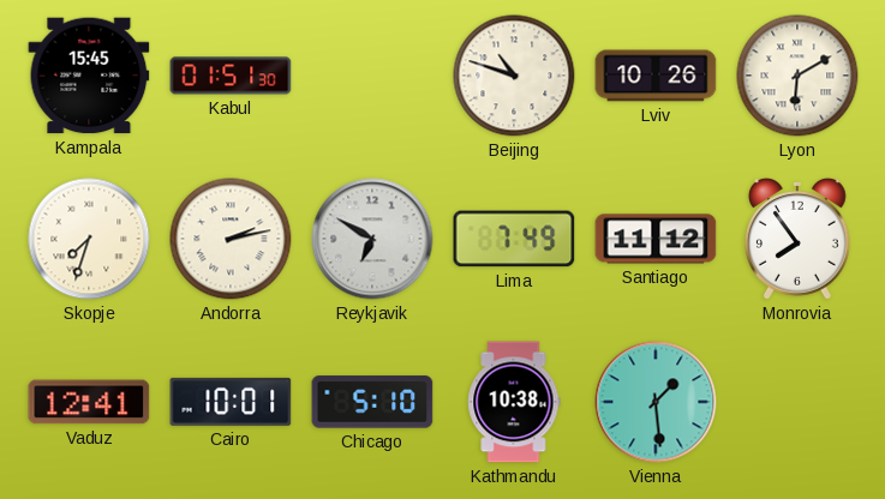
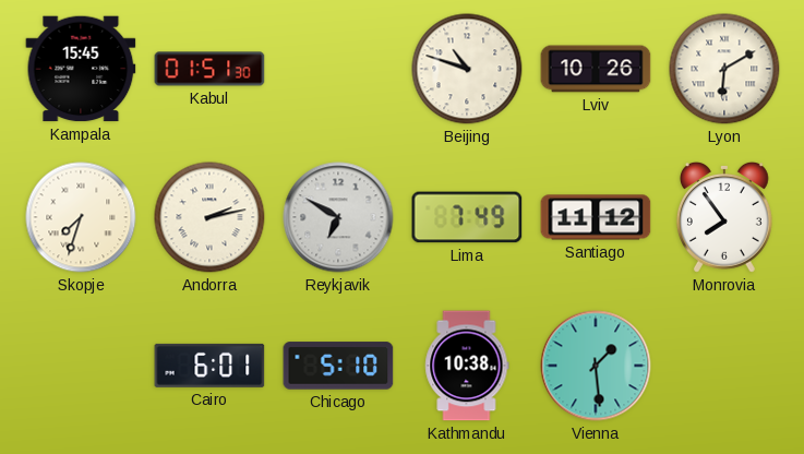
Vaduz: 12:41 -> none (89, 402)
Cairo: 10:01 -> 6:01 (209, 366)
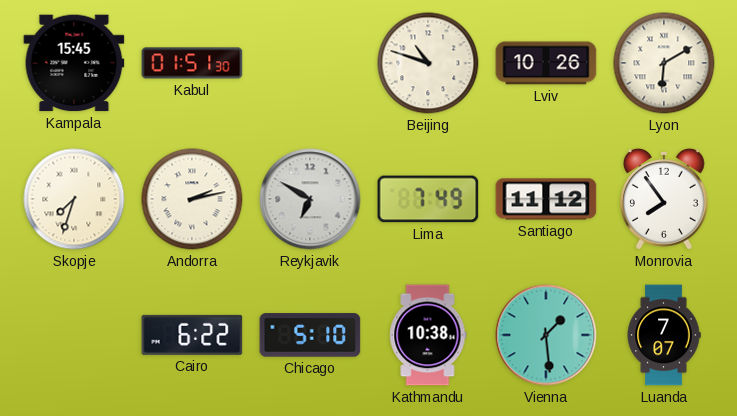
Cairo: 6:01 -> 6:22 (192, 335)
Luanda: none -> 7:07 (664, 335)
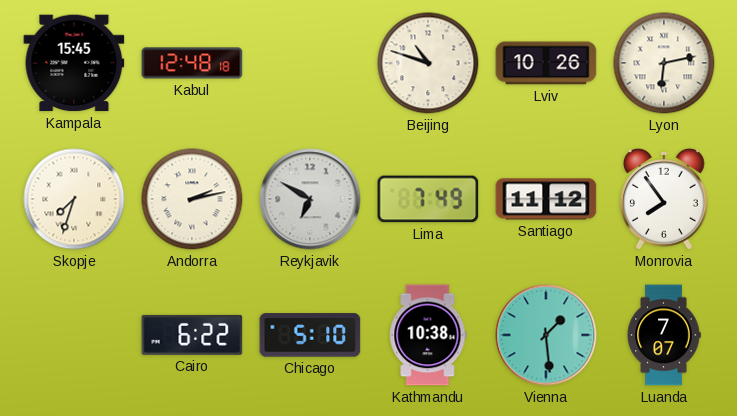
Kabul: 01:51 -> 12:48 (192, 63)
Lyon: 6:10 -> 6:13 (664, 63)
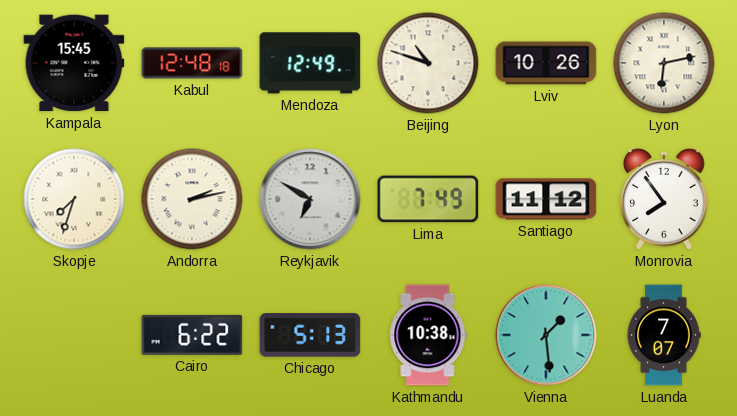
Mendoza: none -> 12:49 (310, 63)
Chicago: 5:10 -> 5:13 (310, 335)
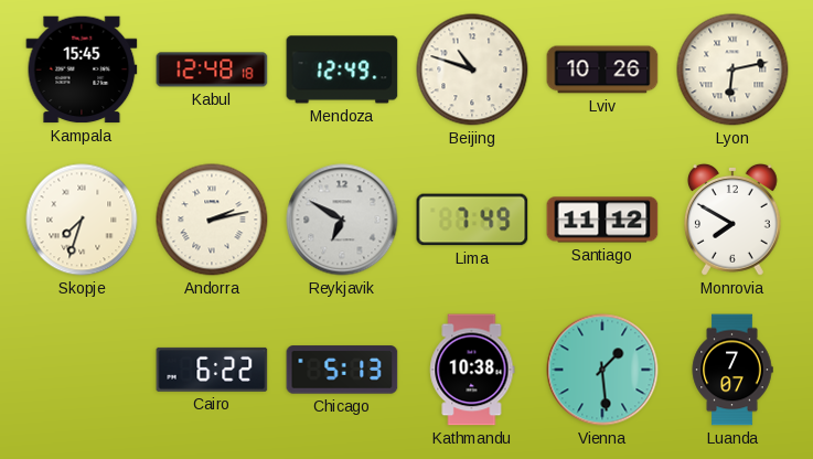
Monrovia: 7:54 -> 7:50 (732, 220)
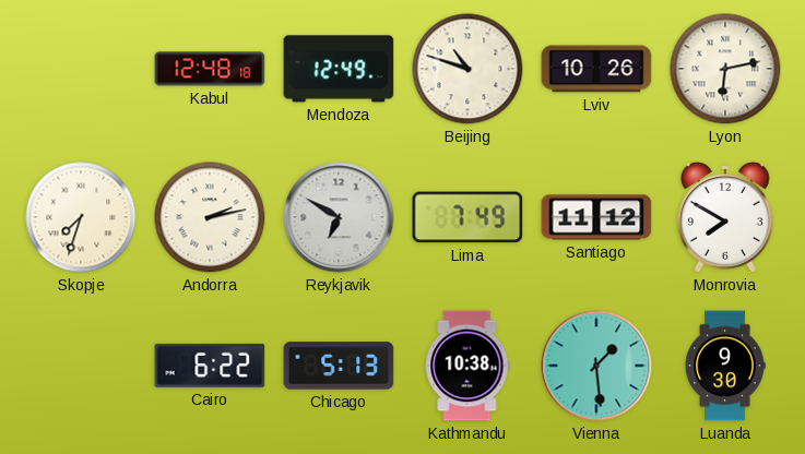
Kampala: 15:45 -> none (82, 70)
Luanda: 7:07 -> 9:30 (725, 366)
